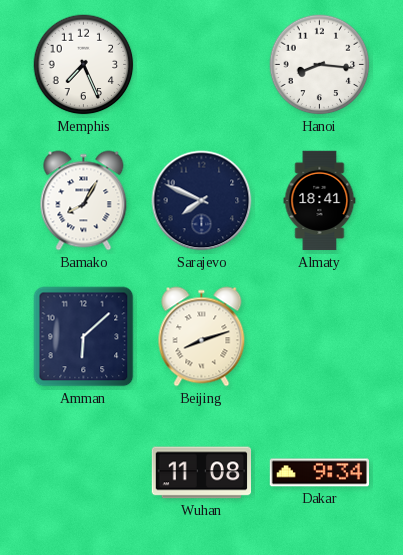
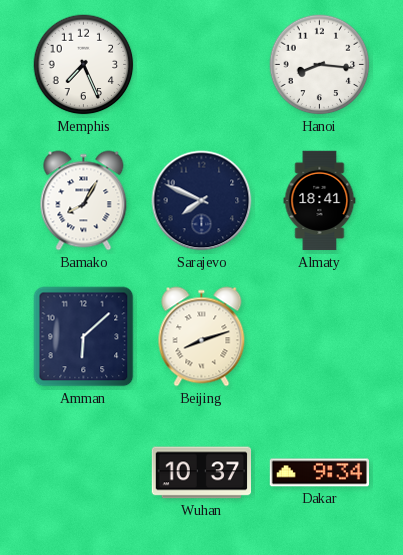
Wuhan: 11:08 -> 10:37 (201, 473)
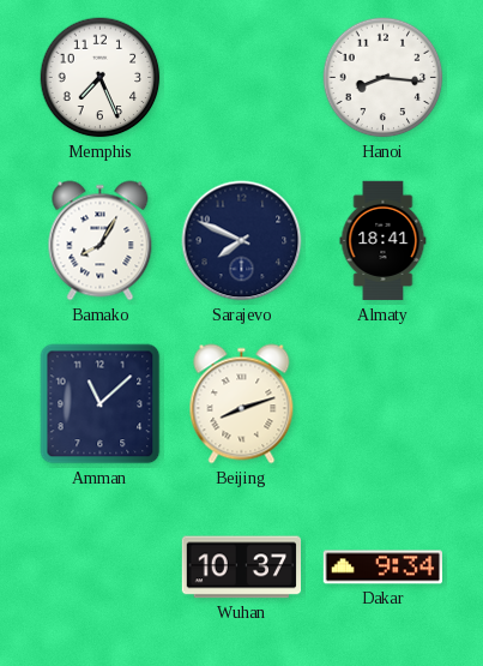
Amman: 6:08 -> 11:08 (101, 404)
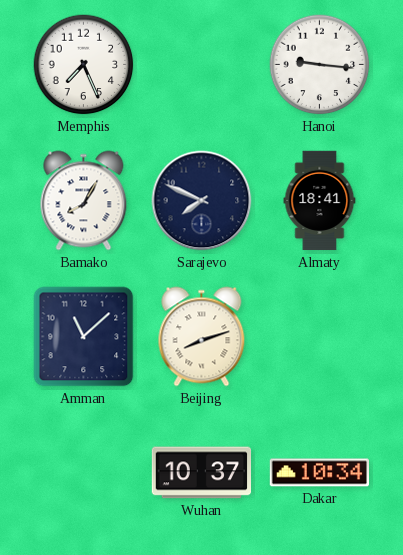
Hanoi: 8:16 -> 9:16 (320, 65)
Dakar: 9:34 -> 10:34 (319, 473)
